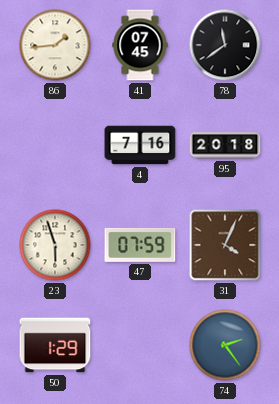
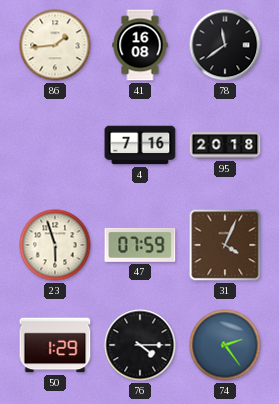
41: 07:45 -> 16:08 (140, 45)
76: none -> 4:15 (140, 345)
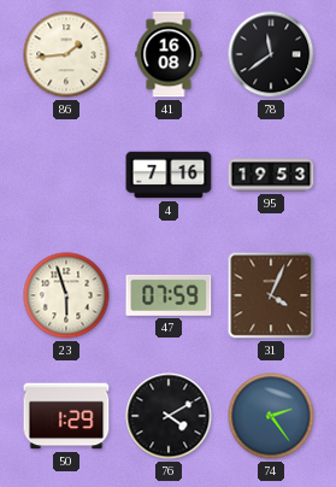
95: 20:18 -> 19:53 (271, 175)
76: 4:15 -> 4:10 (169, 416)
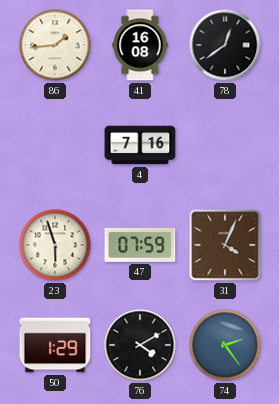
78: 11:39 -> 12:39 (225, 45)
95: 19:53 -> none (271, 175)
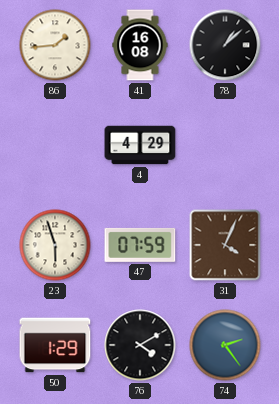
78: 12:39 -> 1:08 (225, 45)
4: 7:16 -> 4:29 (140, 145)
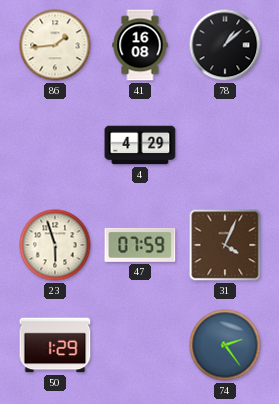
76: 4:10 -> none (140, 345)
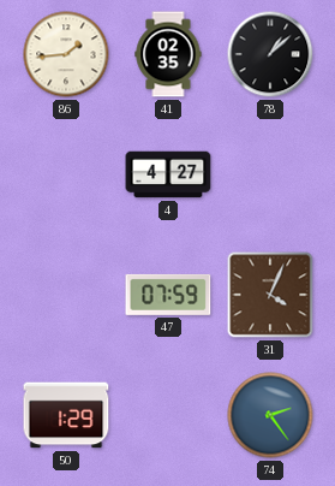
41: 16:08 -> 02:35 (168, 54)
4: 4:29 -> 4:27 (168, 174)
23: 5:57 -> none (55, 245)
